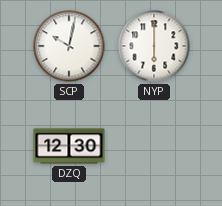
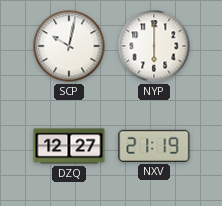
DZQ: 12:30 -> 12:27 (69, 146)
NXV: none -> 21:19 (154, 146)
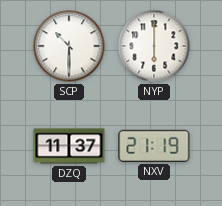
SCP: 10:02 -> 10:30 (69, 46)
DZQ: 12:27 -> 11:37 (69, 146)
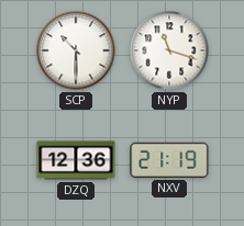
NYP: 6:00 -> 11:18 (169, 50)
DZQ: 11:37 -> 12:36 (76, 160)
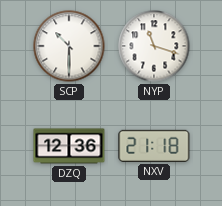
NXV: 21:19 -> 21:18 (154, 146)
